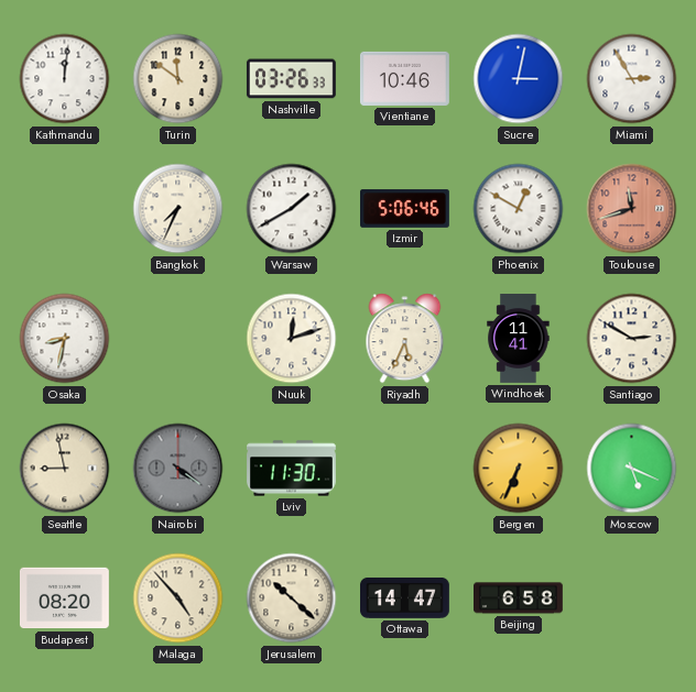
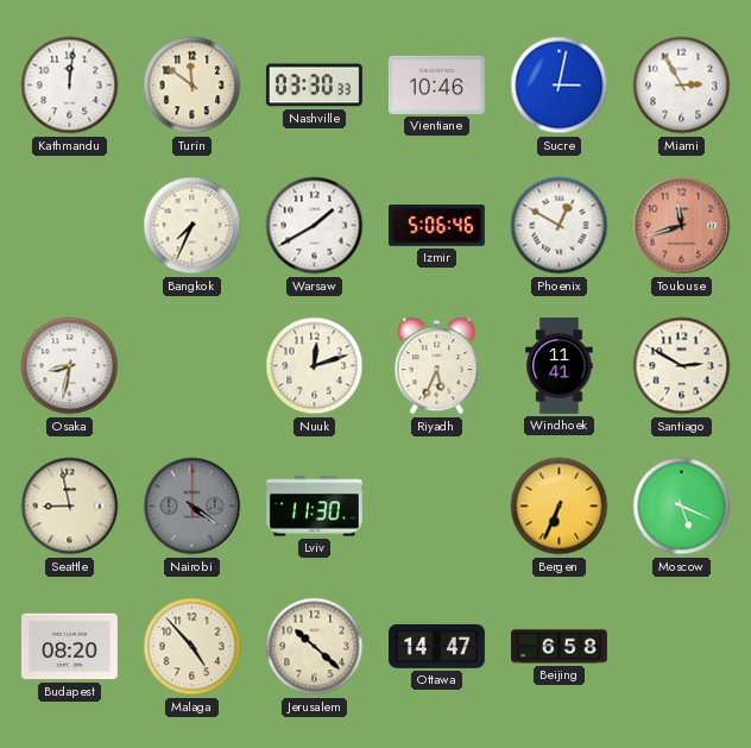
Nashville: 03:26 -> 03:30 (314, 86)
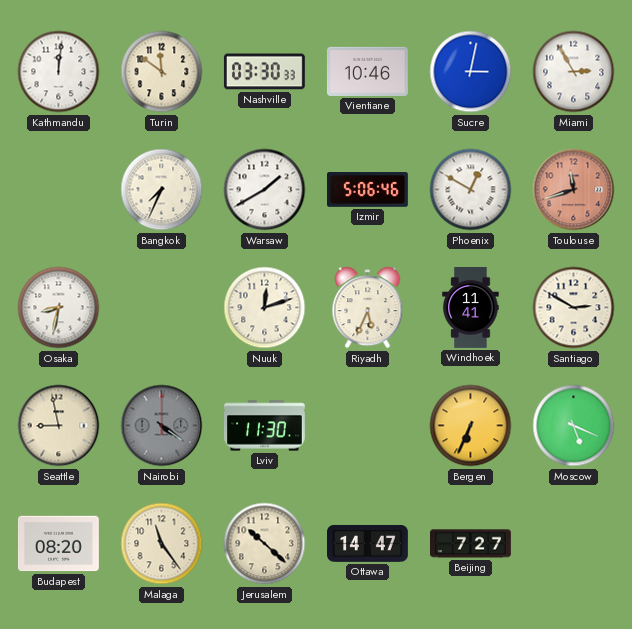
Malaga: 4:53 -> 11:24 (162, 544)
Beijing: 6:58 -> 7:27 (471, 544)
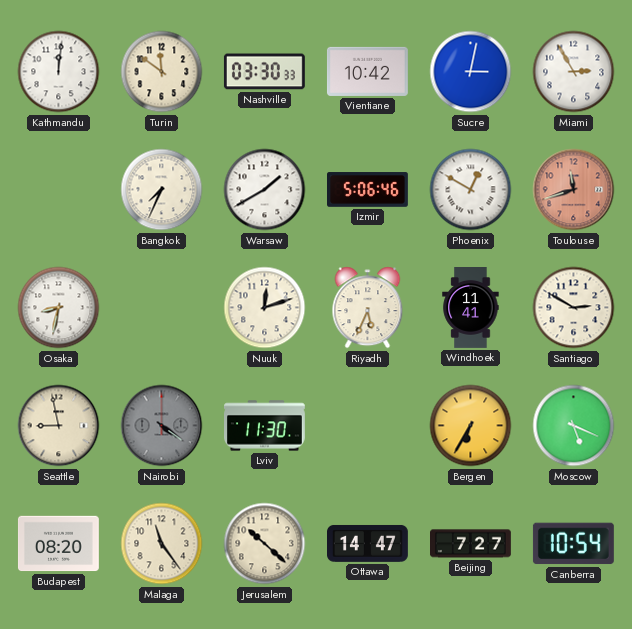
Vientiane: 10:46 -> 10:42 (367, 71)
Bergen: 6:34 -> 6:35 (471, 426)
Canberra: none -> 10:54 (573, 544)
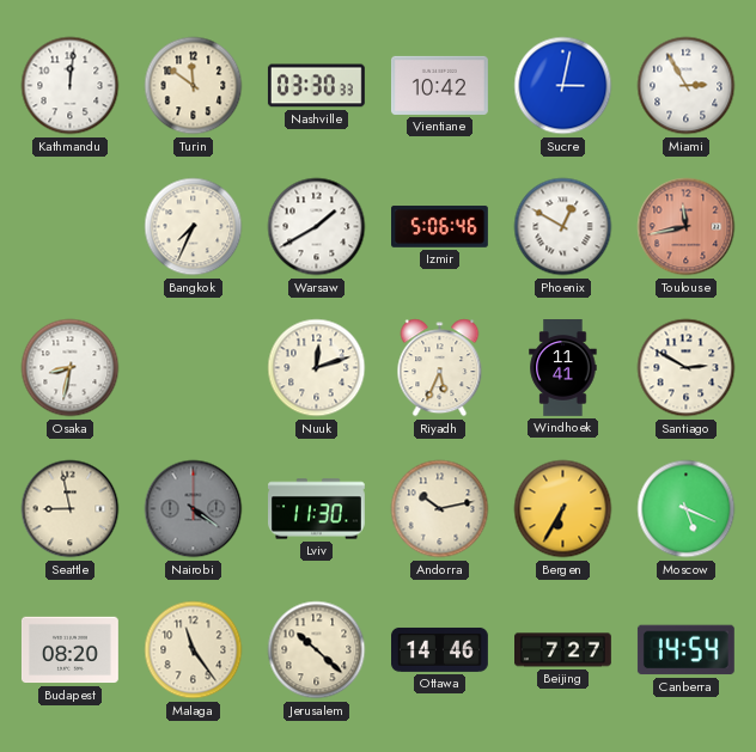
Toulouse: 11:42 -> 11:43 (687, 227)
Andorra: none -> 10:13 (440, 509)
Ottawa: 14:47 -> 14:46 (440, 649)
Canberra: 10:54 -> 14:54 (685, 650)
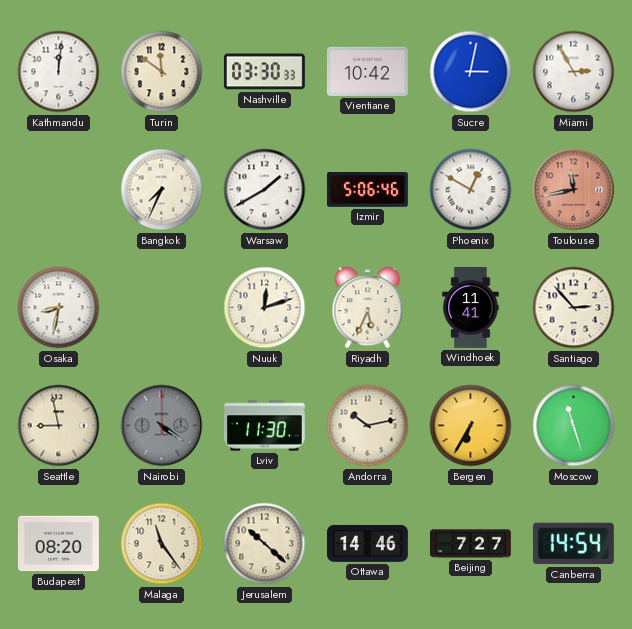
Santiago: 2:50 -> 2:53 (574, 308)
Moscow: 5:19 -> 11:27 (574, 426)
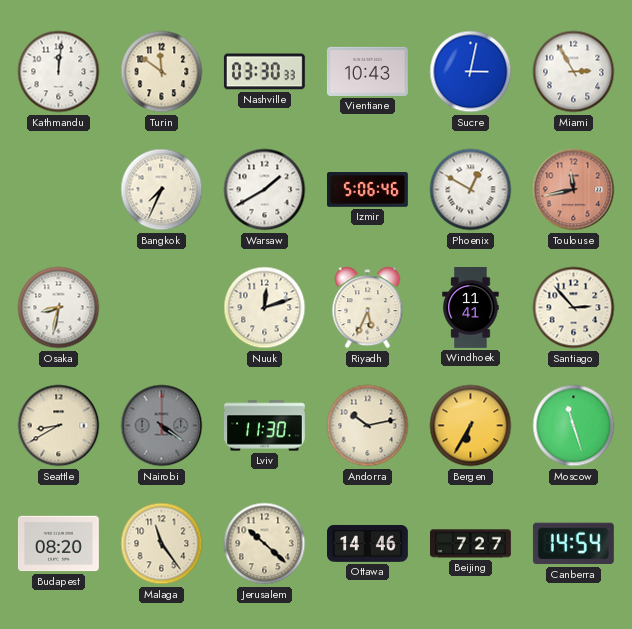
Vientiane: 10:42 -> 10:43 (367, 71)
Seattle: 8:58 -> 8:40 (59, 426)
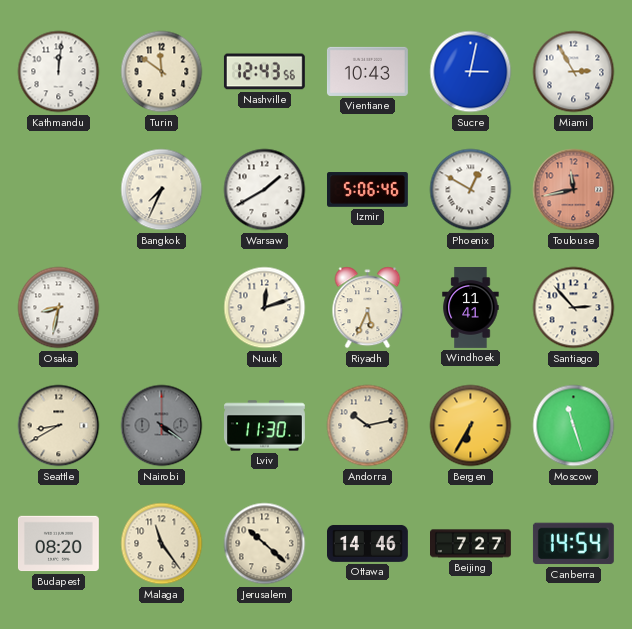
Nashville: 03:30 -> 12:43 (264, 72)
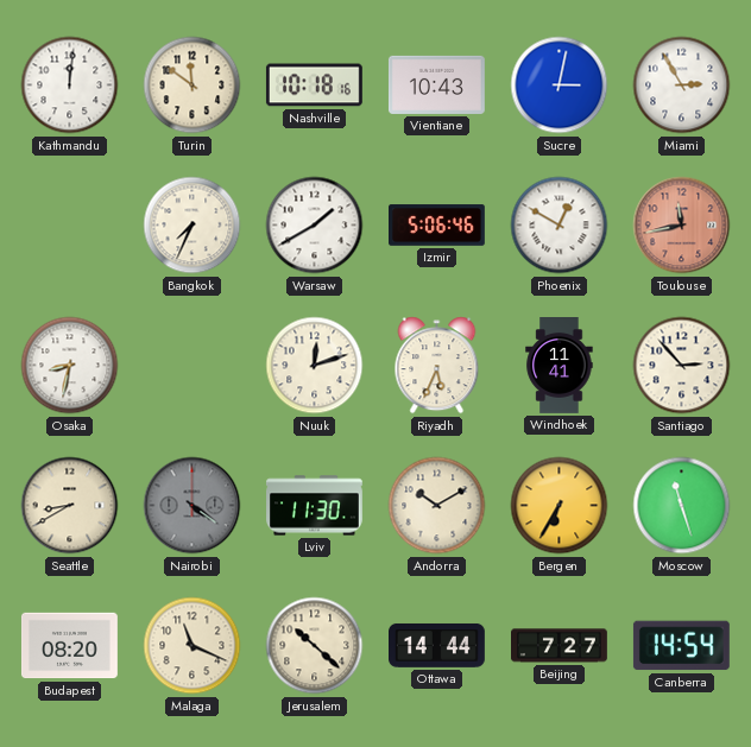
Nashville: 12:43 -> 10:18 (314, 86)
Andorra: 10:13 -> 10:10 (437, 506)
Malaga: 11:24 -> 11:19 (193, 646)
Ottawa: 14:46 -> 14:44 (437, 645)
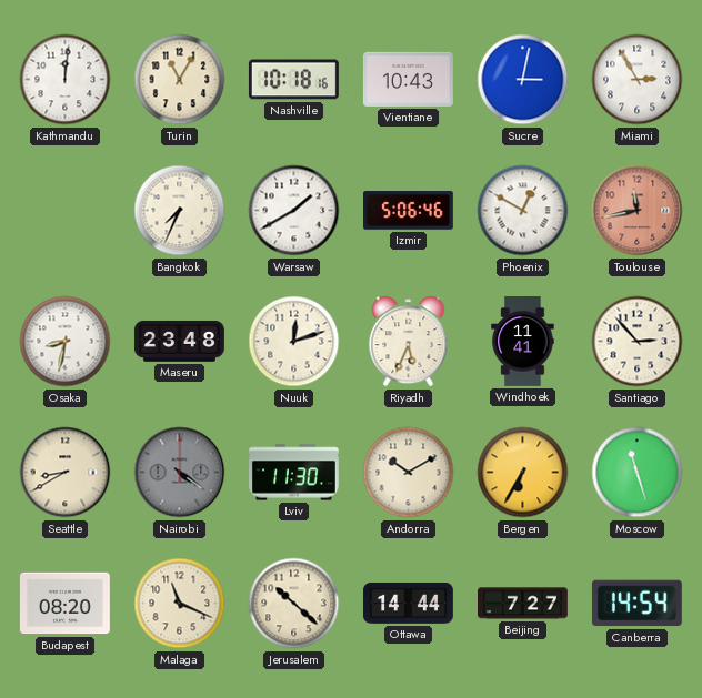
Turin: 11:51 -> 11:05 (180, 80)
Maseru: none -> 23:48 (179, 341)
